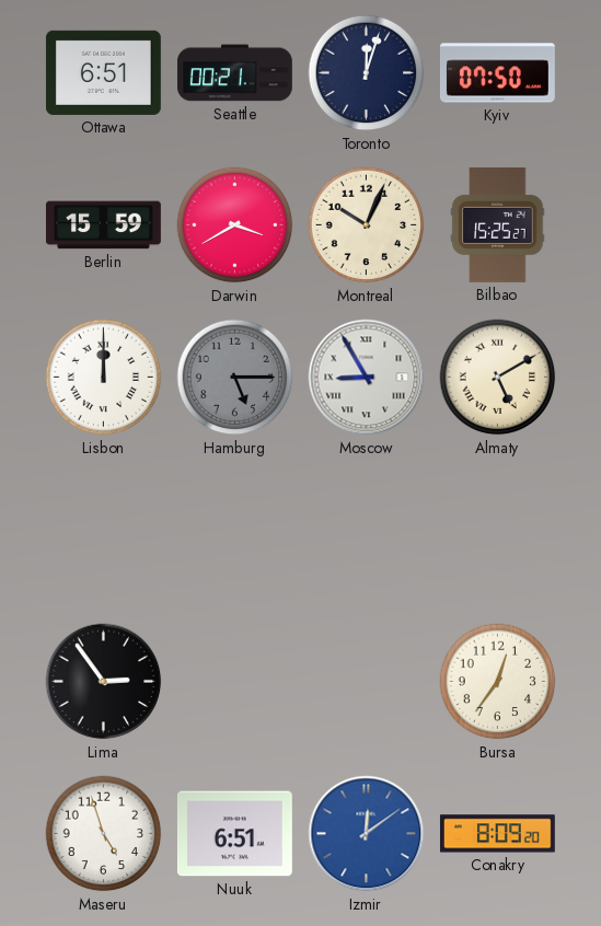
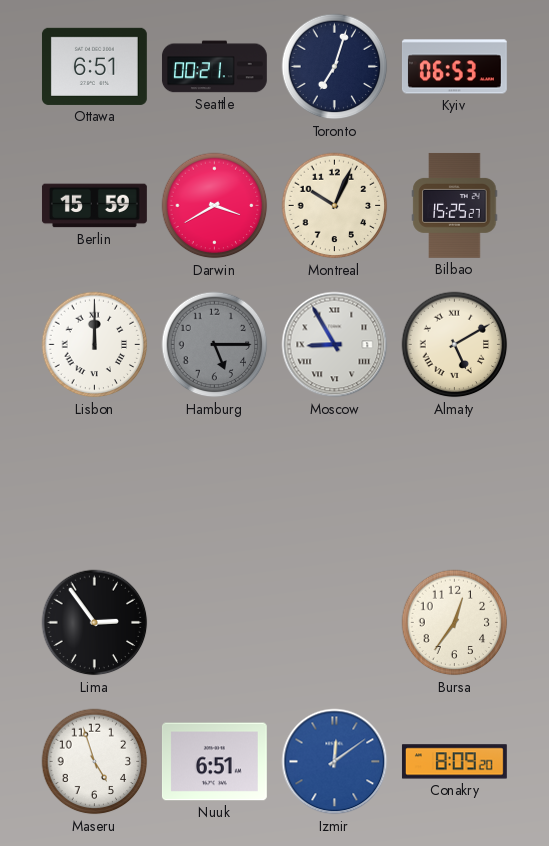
Toronto: 12:03 -> 7:03 (335, 67)
Kyiv: 07:50 -> 06:53 (454, 67)
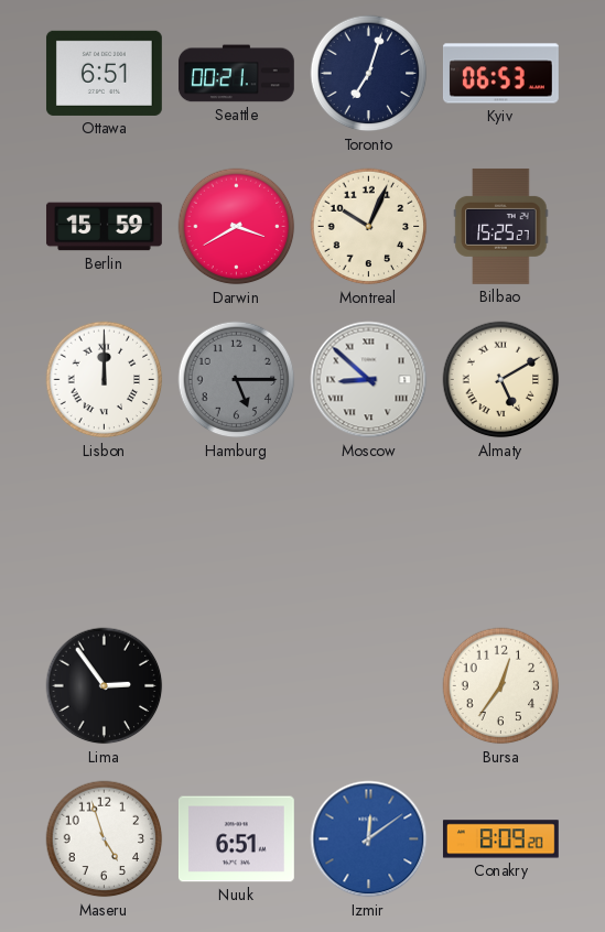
Moscow: 8:55 -> 8:52 (369, 380)
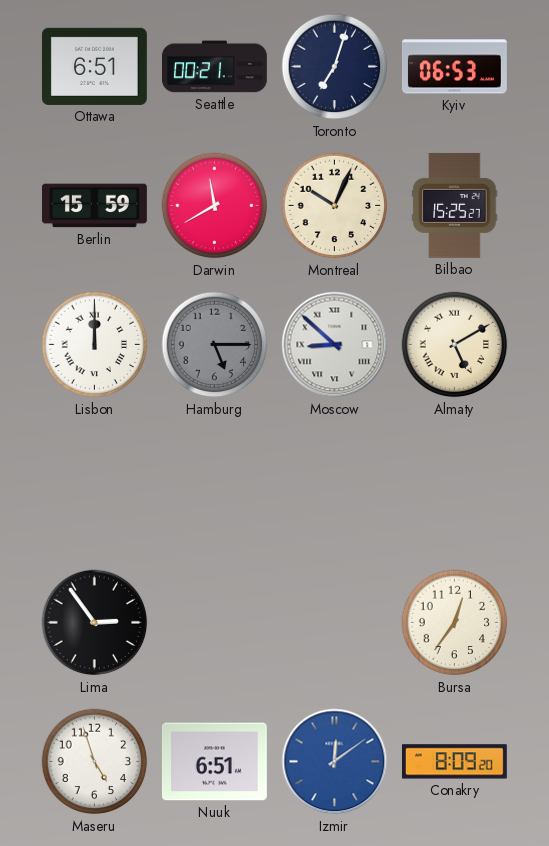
Darwin: 3:40 -> 11:40 (215, 206)
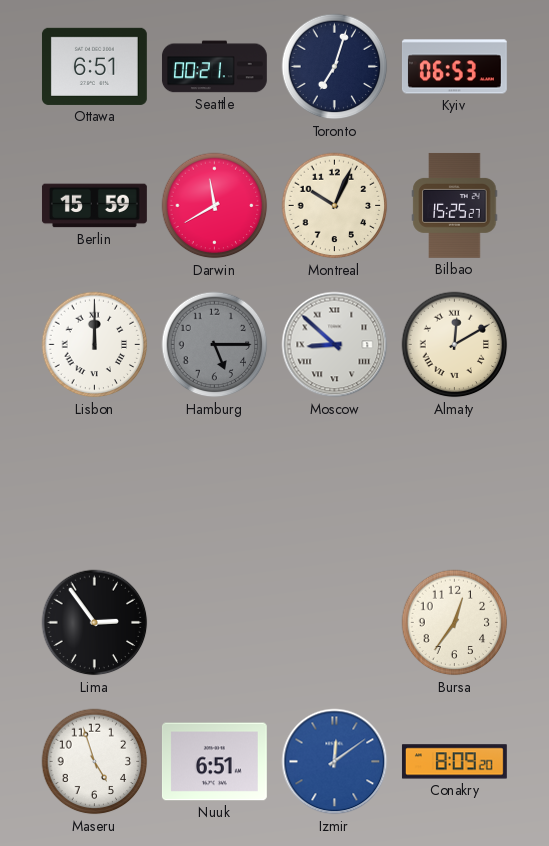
Almaty: 5:10 -> 12:10 (455, 345)
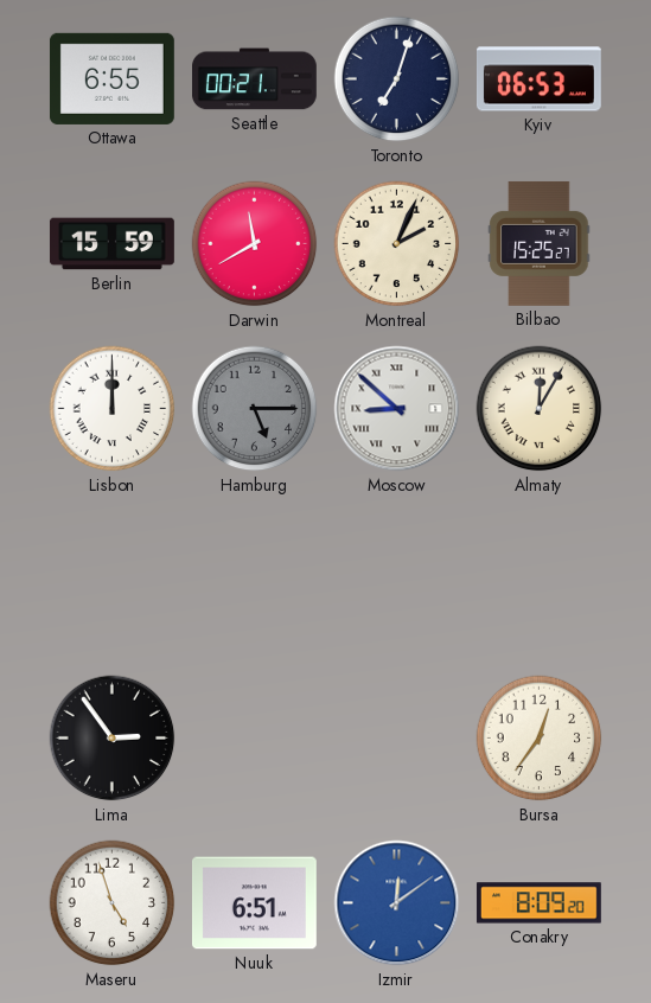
Ottawa: 6:51 -> 6:55 (111, 78)
Montreal: 10:04 -> 2:04 (397, 244)
Almaty: 12:10 -> 12:05 (540, 409)
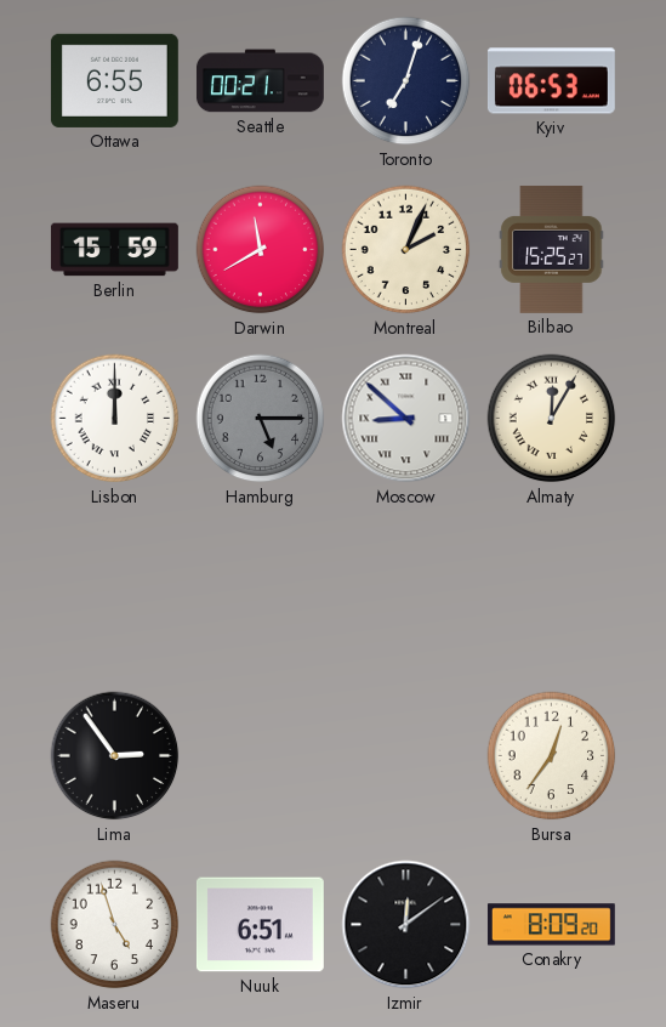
Izmir dial: blue -> black (406, 925)
